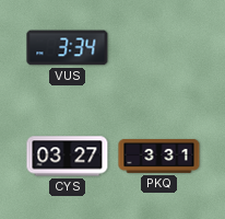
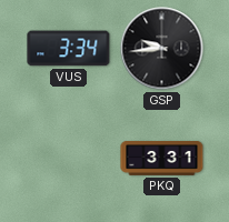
GSP: none -> 9:44 (162, 49)
CYS: 03:27 -> none (68, 157)
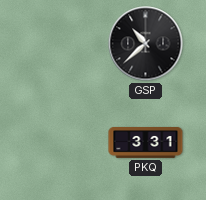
VUS: 3:34 -> none (69, 49)
GSP: 9:44 -> 10:38 (146, 44)
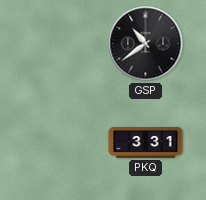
GSP: 10:38 -> 10:39 (146, 44)
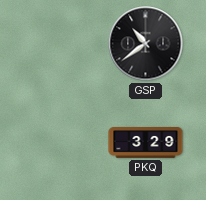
PKQ: 3:31 -> 3:29 (146, 143)
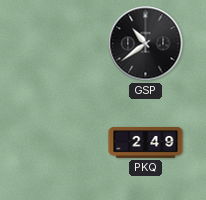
PKQ: 3:29 -> 2:49 (146, 143)
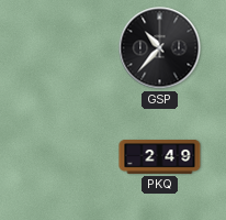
GSP: 10:39 -> 10:37 (160, 48)
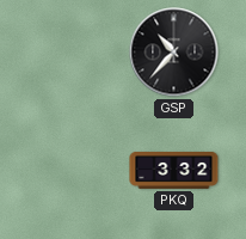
PKQ: 2:49 -> 3:32 (174, 171)
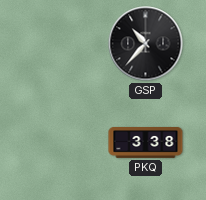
PKQ: 3:32 -> 3:38 (146, 143)
